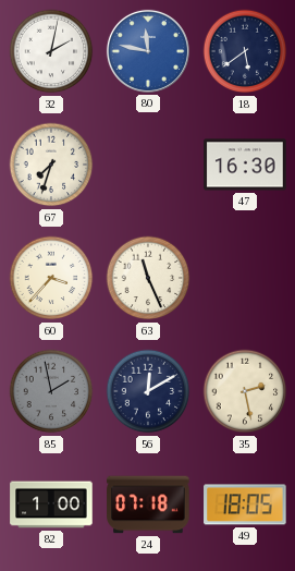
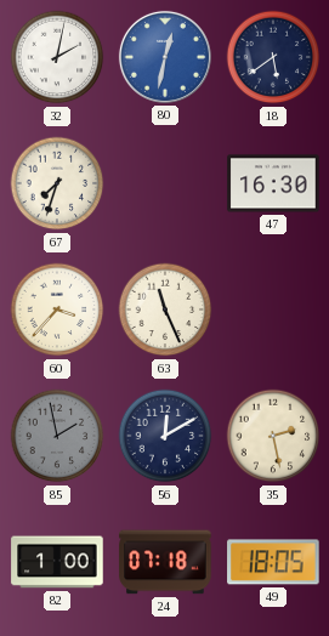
80: 11:47 -> 12:32 (165, 57)
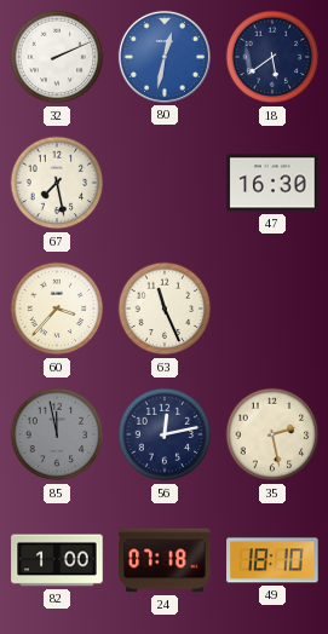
32: 2:02 -> 2:11 (57, 57)
67: 7:33 -> 7:28 (57, 183)
85: 1:58 -> 11:58 (57, 434)
56: 12:10 -> 12:13 (165, 434)
49: 18:05 -> 18:10 (272, 560)
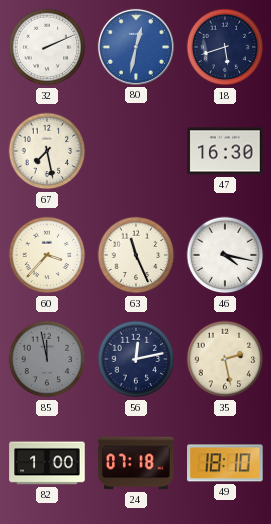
18: 5:39 -> 5:42 (225, 47)
46: none -> 4:17 (225, 255)
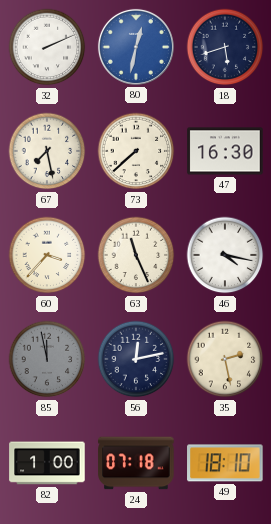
73: none -> 7:38 (136, 151)
